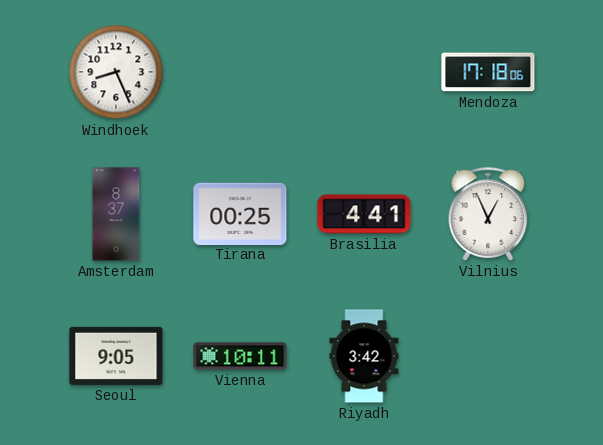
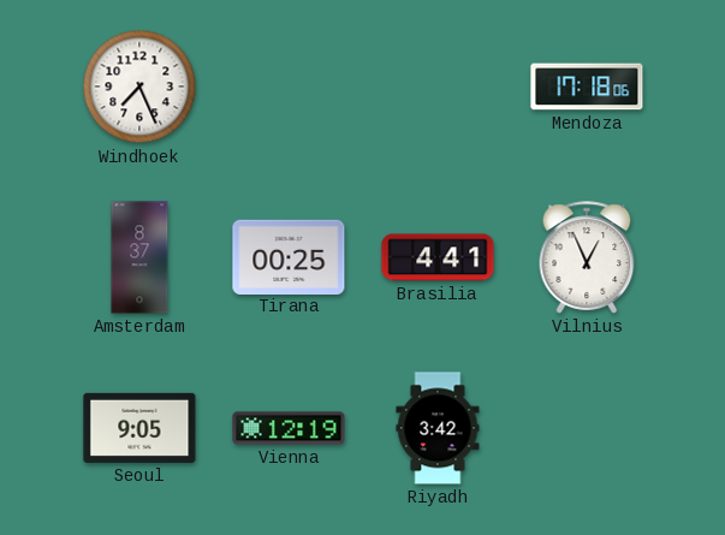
Windhoek: 8:26 -> 7:26 (139, 87)
Vienna: 10:11 -> 12:19 (289, 428)
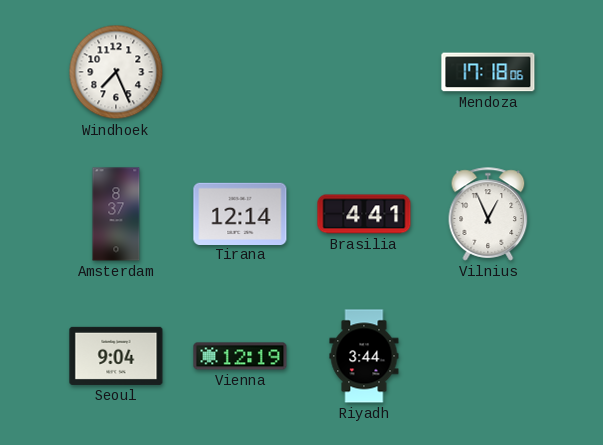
Tirana: 00:25 -> 12:14 (240, 213)
Seoul: 9:05 -> 9:04 (116, 356)
Riyadh: 3:42 -> 3:44 (364, 356)
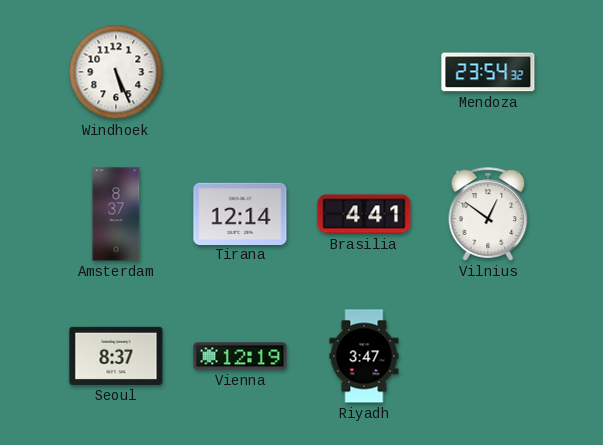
Windhoek: 7:26 -> 5:26 (116, 72)
Mendoza: 17:18 -> 23:54 (488, 72)
Vilnius: 12:56 -> 12:51 (488, 214)
Seoul: 9:04 -> 8:37 (116, 356)
Riyadh: 3:44 -> 3:47 (364, 356)
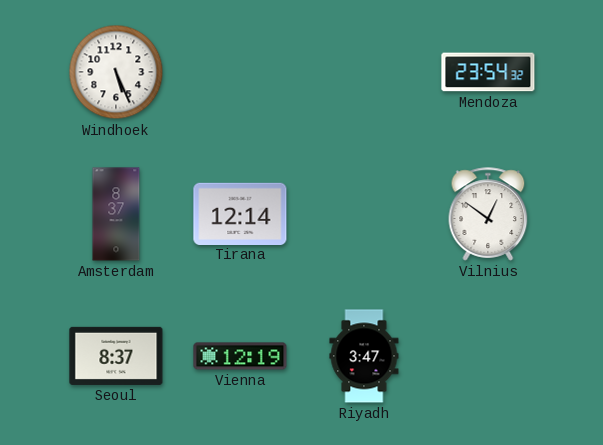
Brasilia: 4:41 -> none (364, 214)
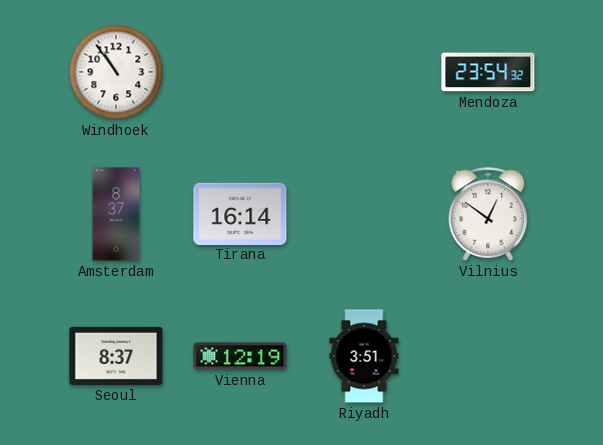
Windhoek: 5:26 -> 10:54 (116, 72)
Tirana: 12:14 -> 16:14 (240, 213)
Riyadh: 3:47 -> 3:51 (364, 356)
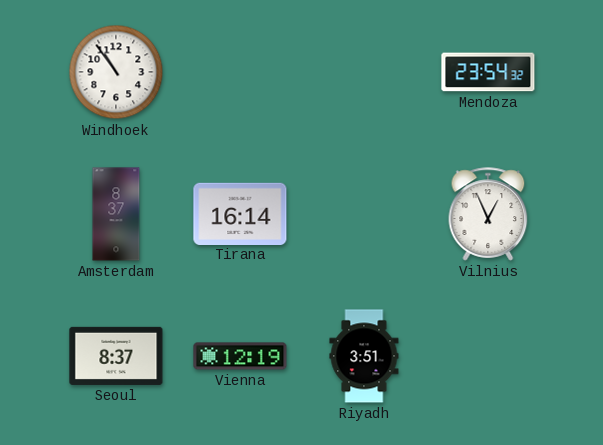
Vilnius: 12:51 -> 12:56 (488, 214)
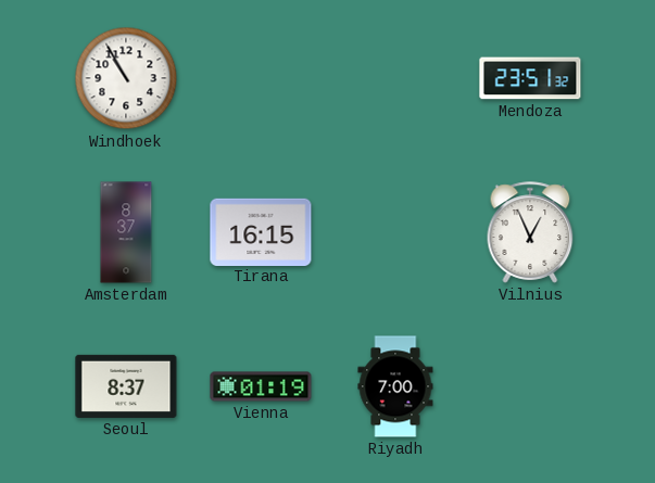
Windhoek: 10:54 -> 10:55 (126, 78)
Mendoza: 23:54 -> 23:51 (530, 78)
Tirana: 16:14 -> 16:15 (261, 231)
Vienna: 12:19 -> 01:19 (261, 386)
Riyadh: 3:51 -> 7:00 (395, 386)
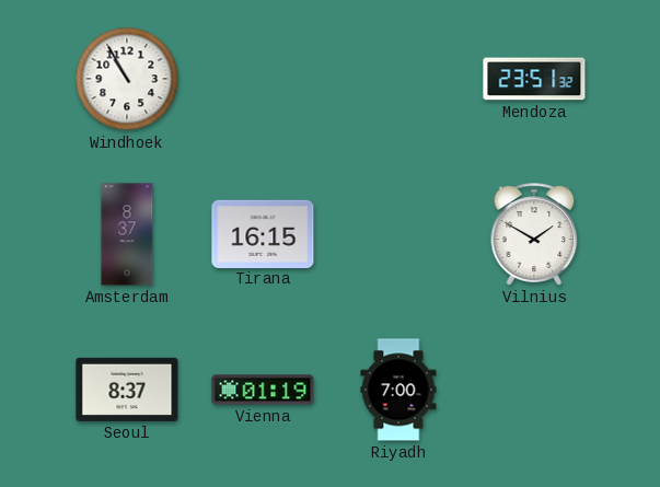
Vilnius: 12:56 -> 1:50 (534, 234)
